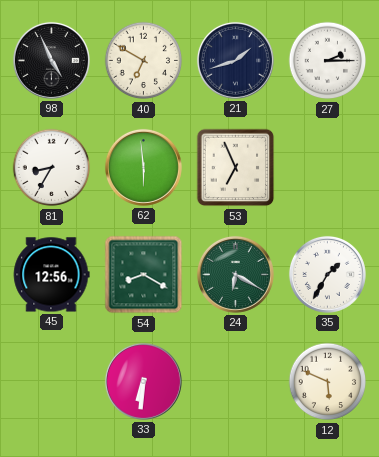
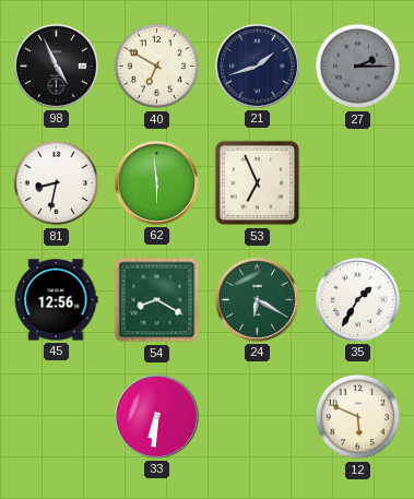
27 dial: white -> grey (358, 67)
81: 8:35 -> 8:32 (57, 183)
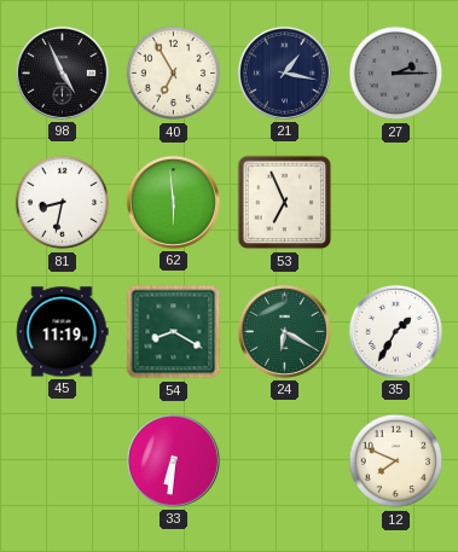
40: 6:50 -> 6:55 (174, 74)
21: 1:42 -> 1:17 (284, 72)
45: 12:56 -> 11:19 (62, 332)
12: 5:49 -> 7:49 (396, 461)
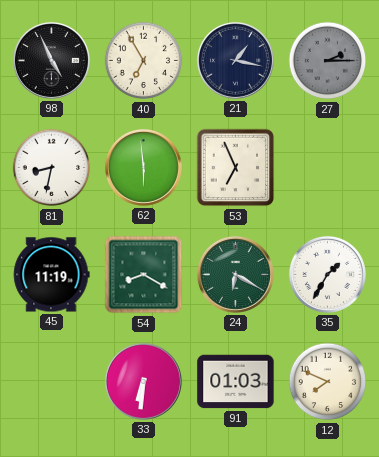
91: none -> 01:03 (236, 382)
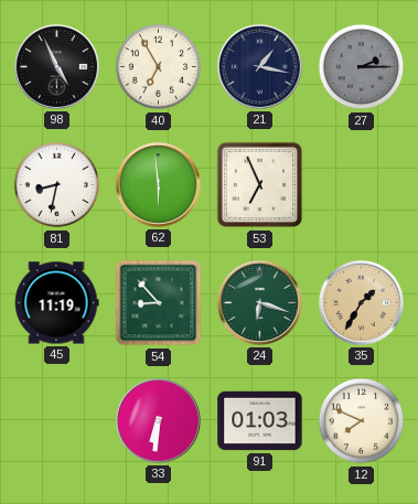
54: 8:20 -> 8:53 (159, 303)
24: 6:20 -> 6:18 (259, 302)
35 dial: white -> champagne (361, 302)
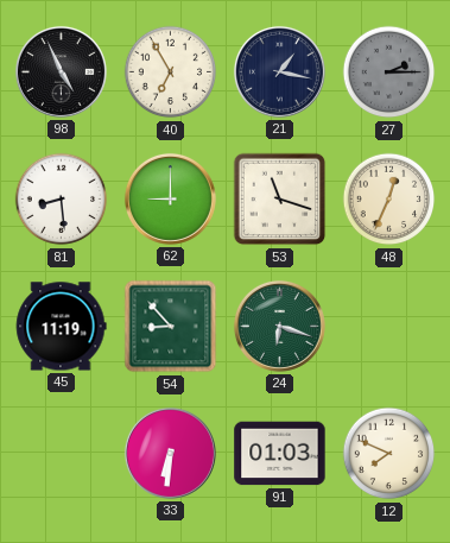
81: 8:32 -> 8:29 (62, 200)
62: 5:59 -> 9:00 (170, 198)
53: 6:56 -> 11:18 (280, 200)
48: none -> 12:34 (389, 200)
35: 1:35 -> none (361, 302)
